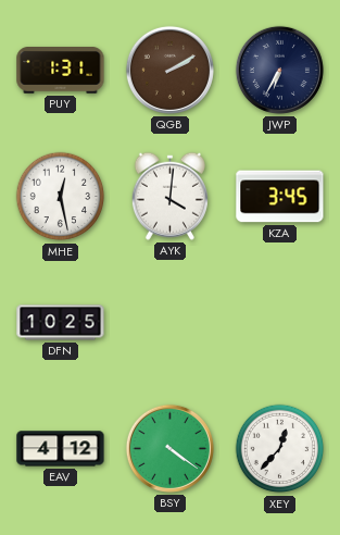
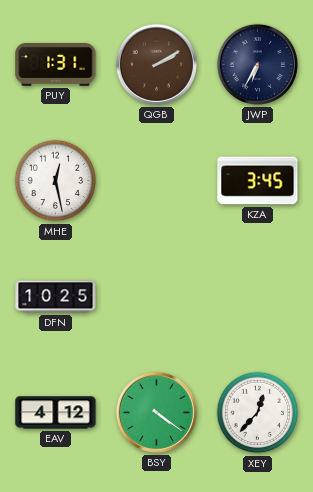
AYK: 4:01 -> none (169, 196)
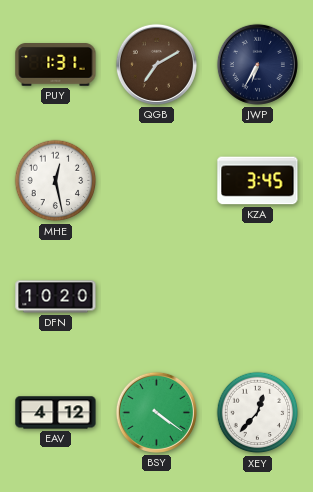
QGB: 2:10 -> 7:10 (156, 64)
DFN: 10:25 -> 10:20 (56, 297)
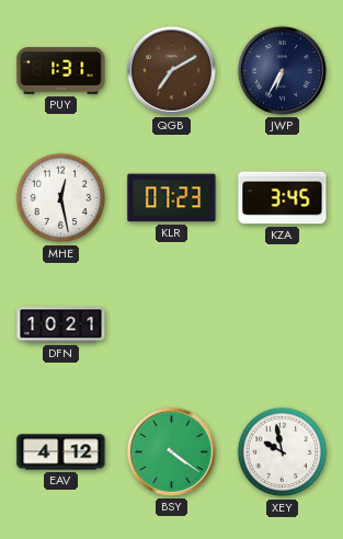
KLR: none -> 07:23 (172, 198)
DFN: 10:20 -> 10:21 (61, 325)
XEY: 12:37 -> 9:58 (283, 452)
